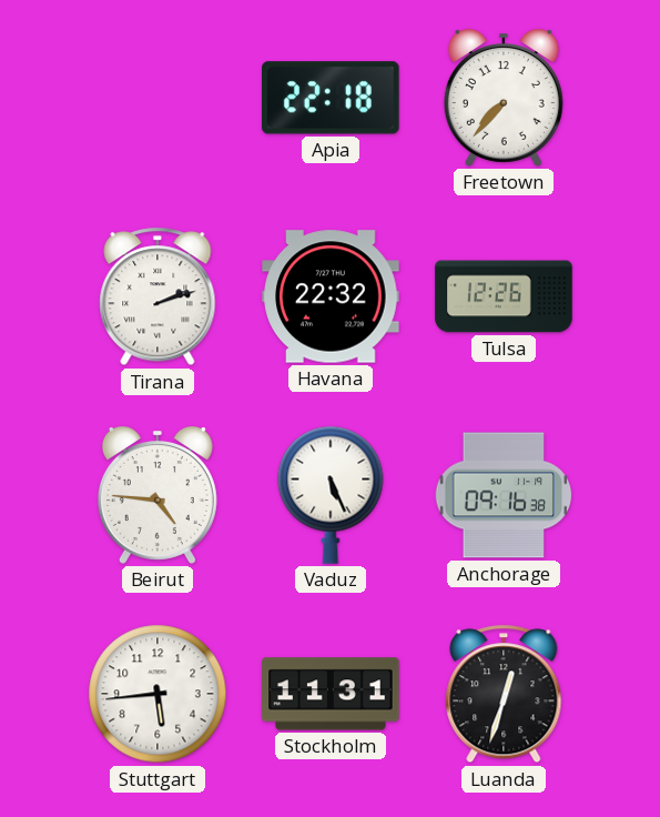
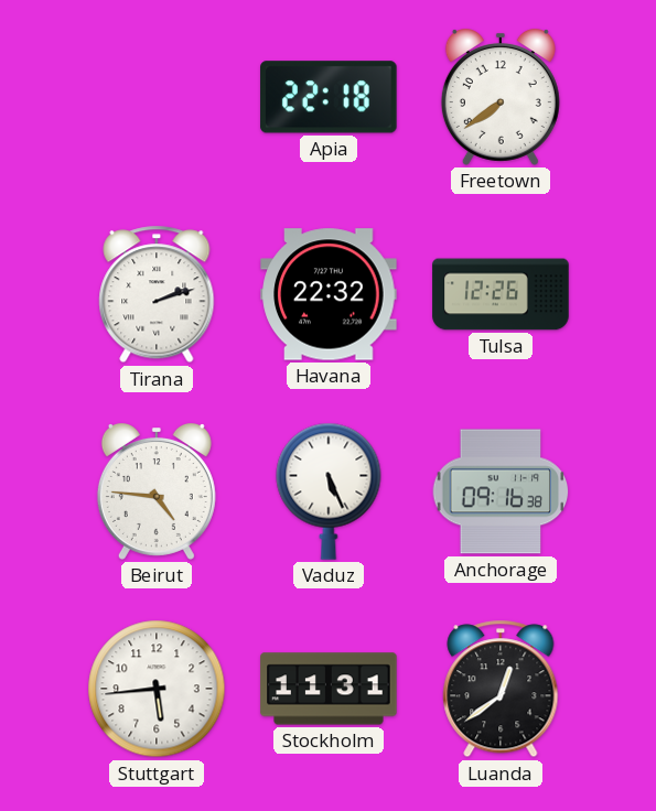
Freetown: 7:37 -> 7:39 (501, 98)
Luanda: 12:33 -> 12:39 (501, 689)
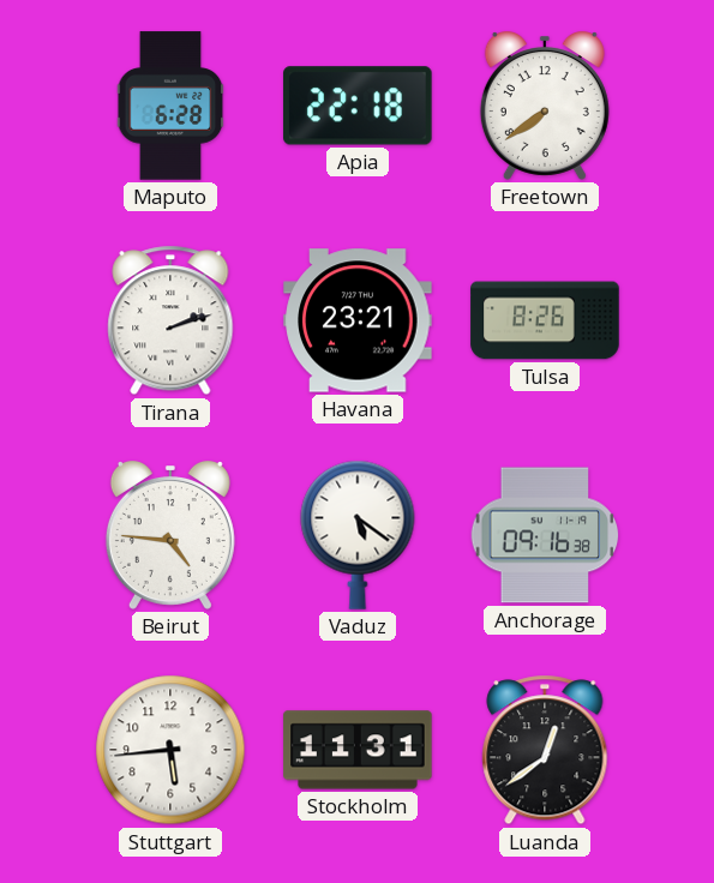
Maputo: none -> 6:28 (170, 106)
Havana: 22:32 -> 23:21 (358, 320)
Tulsa: 12:26 -> 8:26 (545, 320)
Vaduz: 5:26 -> 5:21 (358, 535)
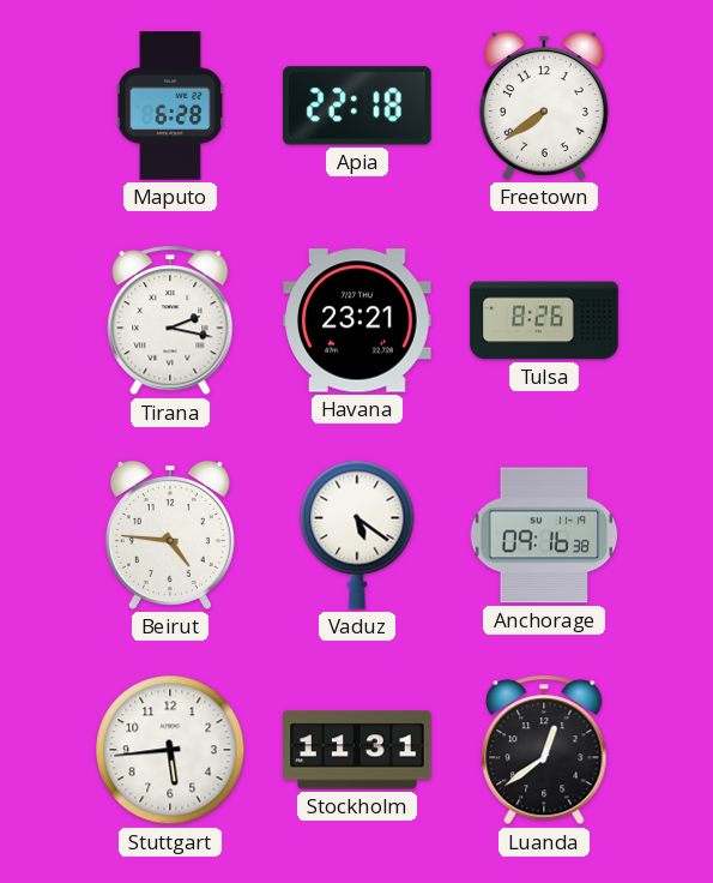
Tirana: 2:12 -> 2:17 (170, 320)
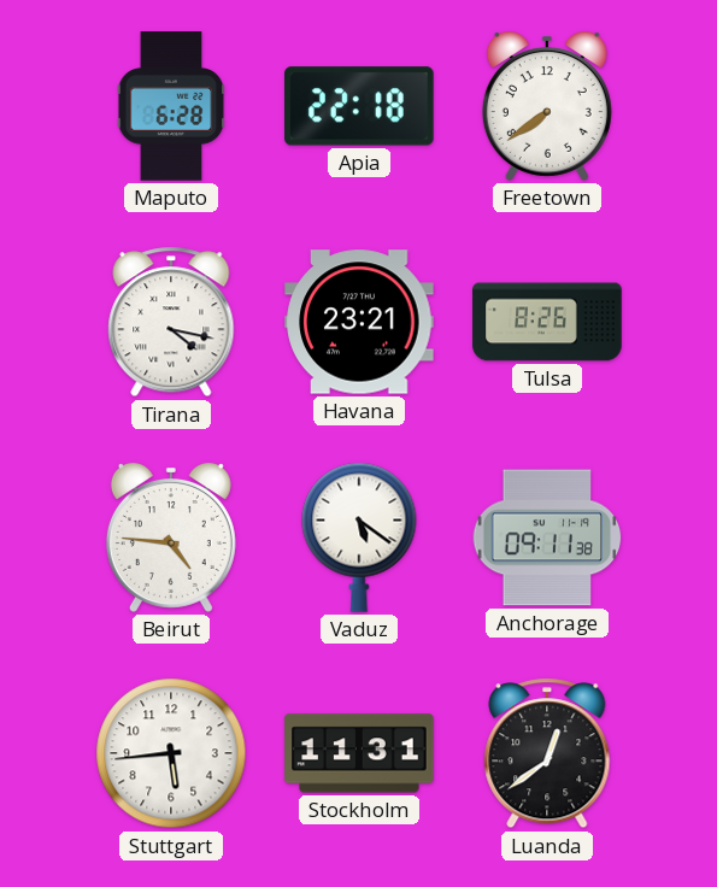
Tirana: 2:17 -> 4:17 (171, 322)
Anchorage: 09:16 -> 09:11 (547, 538)
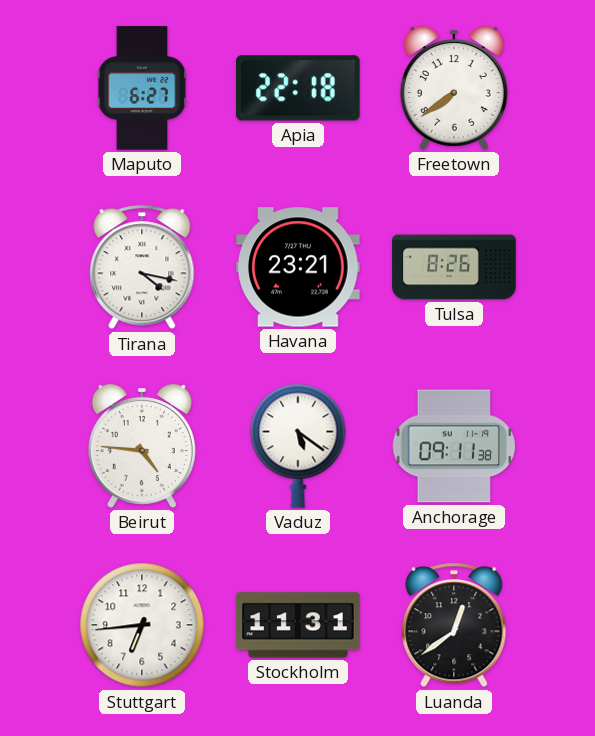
Maputo: 6:28 -> 6:27 (142, 88)
Stuttgart: 5:44 -> 6:44 (142, 625)
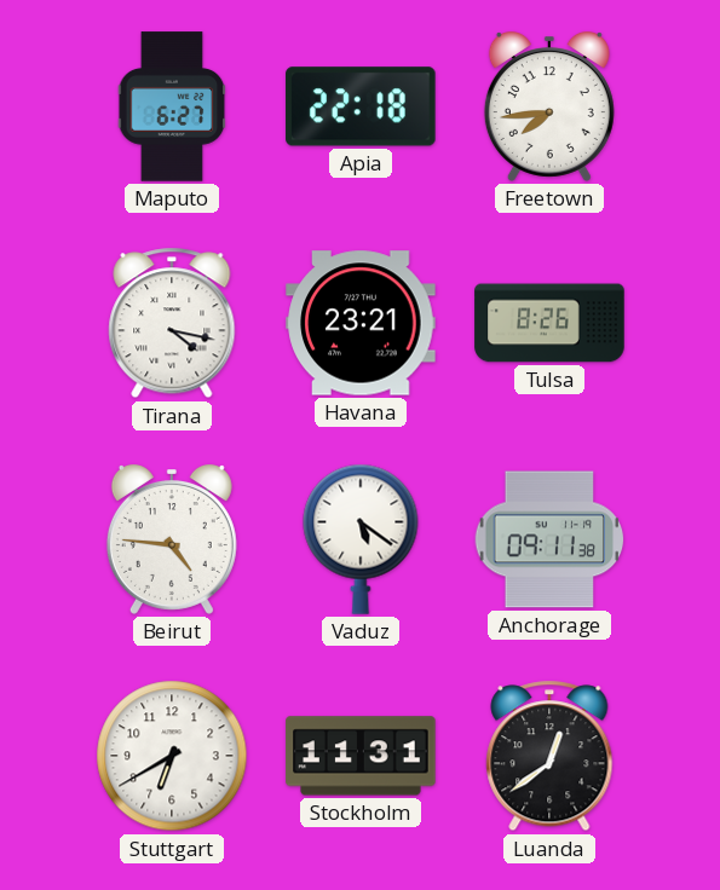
Freetown: 7:39 -> 7:44 (549, 108)
Stuttgart: 6:44 -> 6:40 (172, 756)
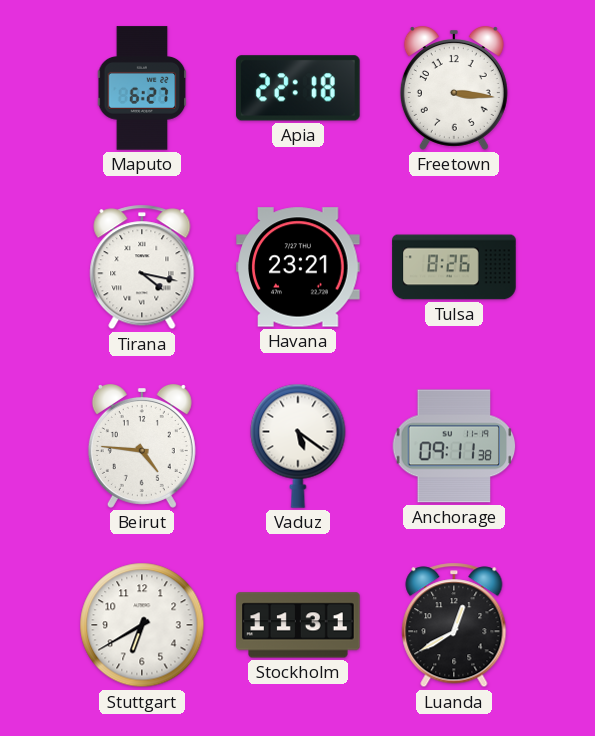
Freetown: 7:44 -> 3:16 (454, 89)
Luanda: 12:39 -> 12:40 (454, 625)
